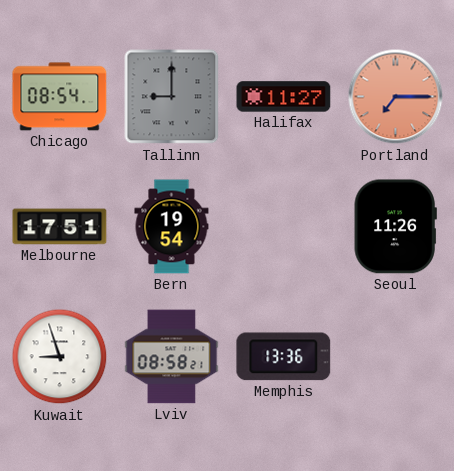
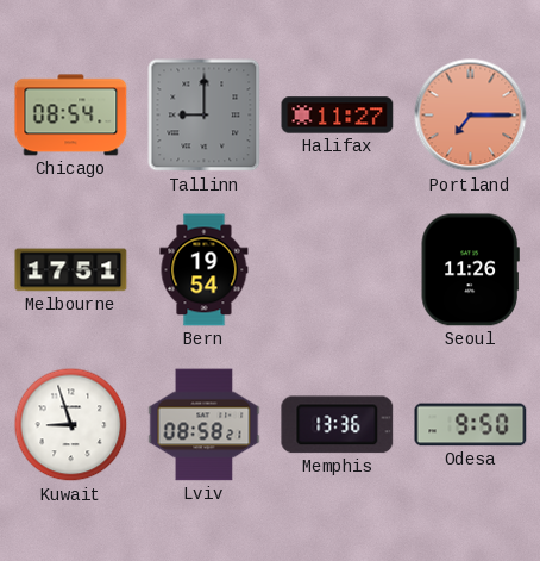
Odesa: none -> 9:50 (471, 425)
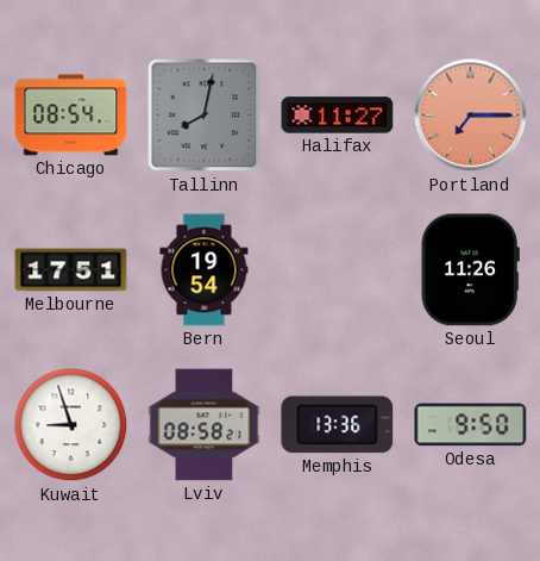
Tallinn: 9:00 -> 8:02 (205, 116)
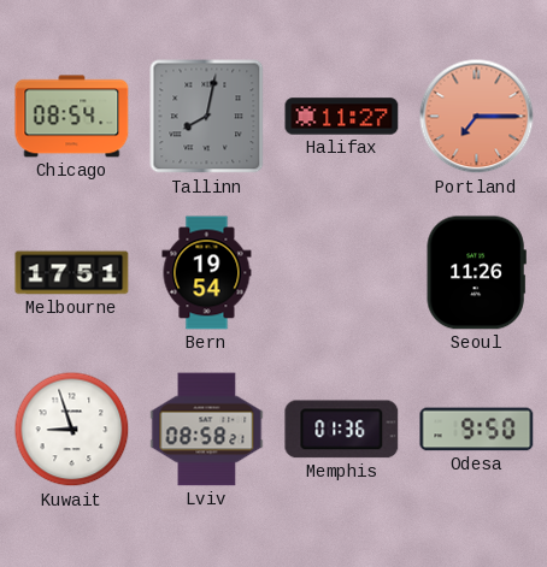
Memphis: 13:36 -> 01:36 (342, 430)
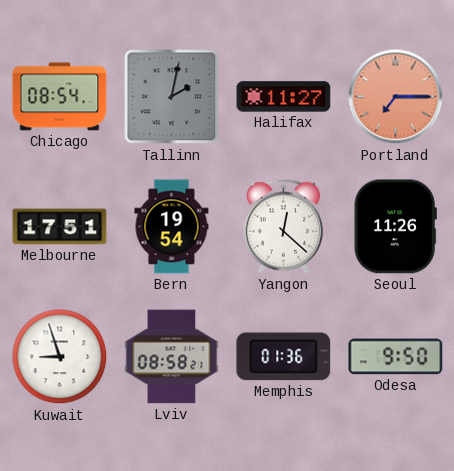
Tallinn: 8:02 -> 2:02 (172, 97)
Yangon: none -> 12:22 (284, 227)
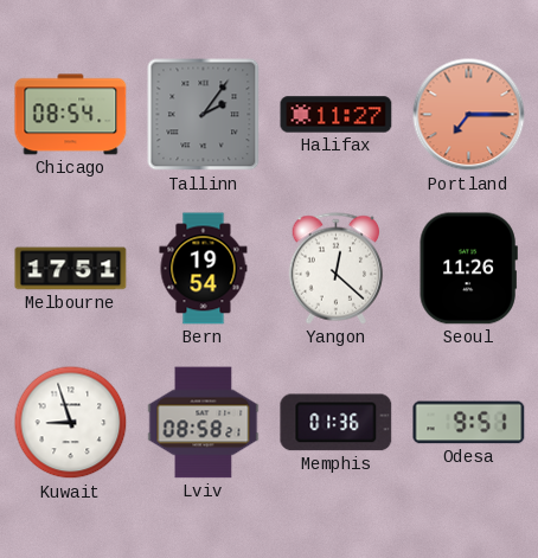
Tallinn: 2:02 -> 2:06 (204, 115)
Odesa: 9:50 -> 9:51 (469, 423)
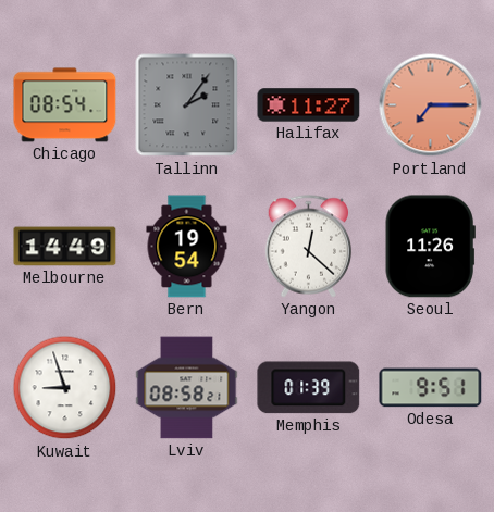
Melbourne: 17:51 -> 14:49 (65, 247)
Memphis: 01:36 -> 01:39 (309, 388)
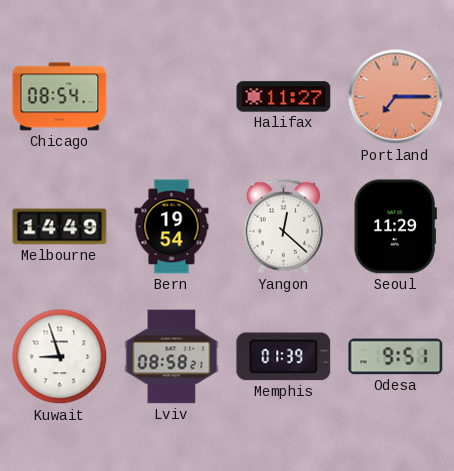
Tallinn: 2:06 -> none (187, 105)
Seoul: 11:26 -> 11:29 (395, 227)
